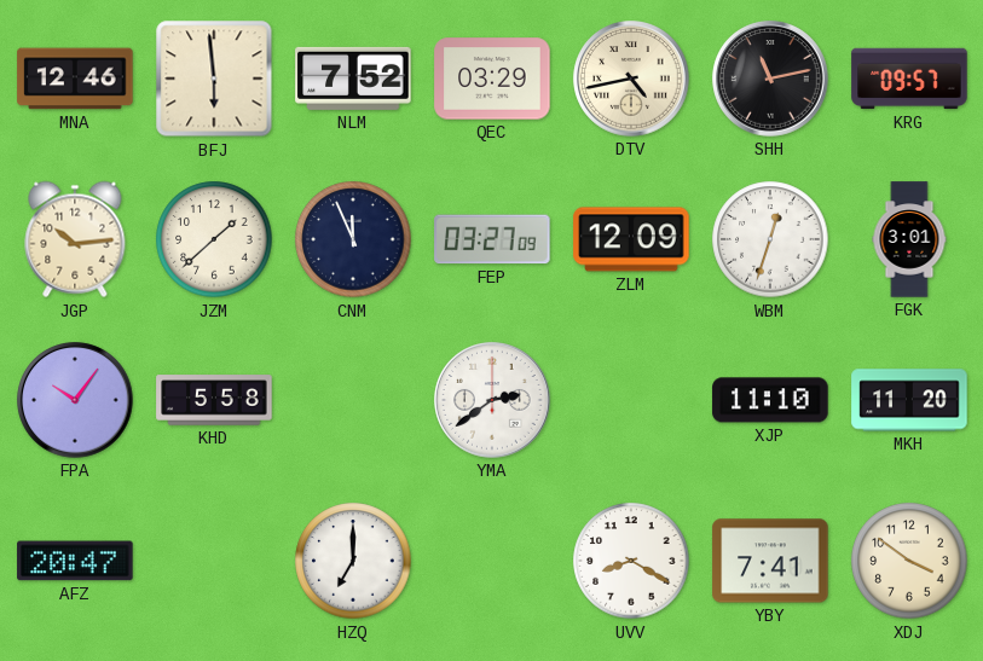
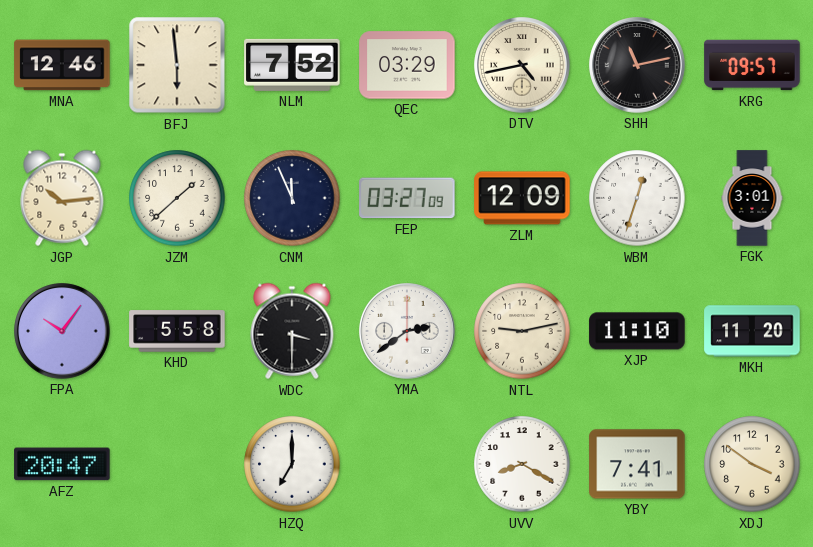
WDC: none -> 3:30 (292, 331)
NTL: none -> 9:13 (522, 331)
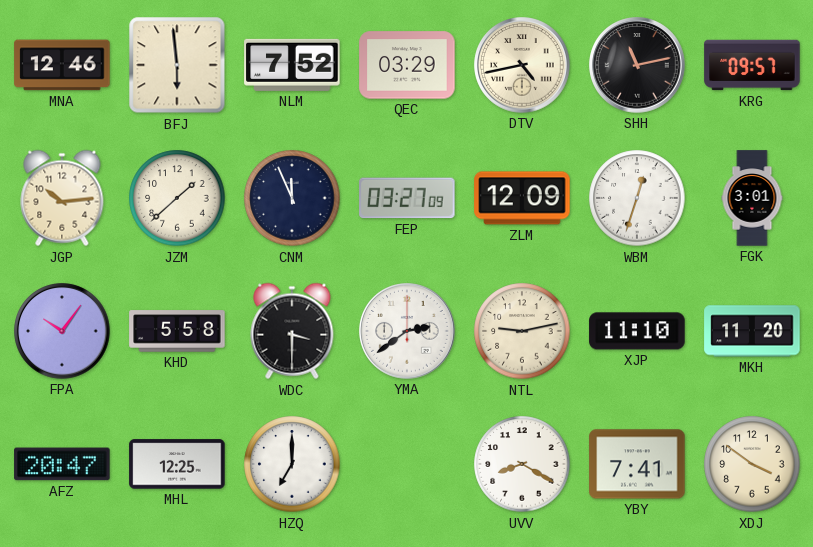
MHL: none -> 12:25 (177, 464)
